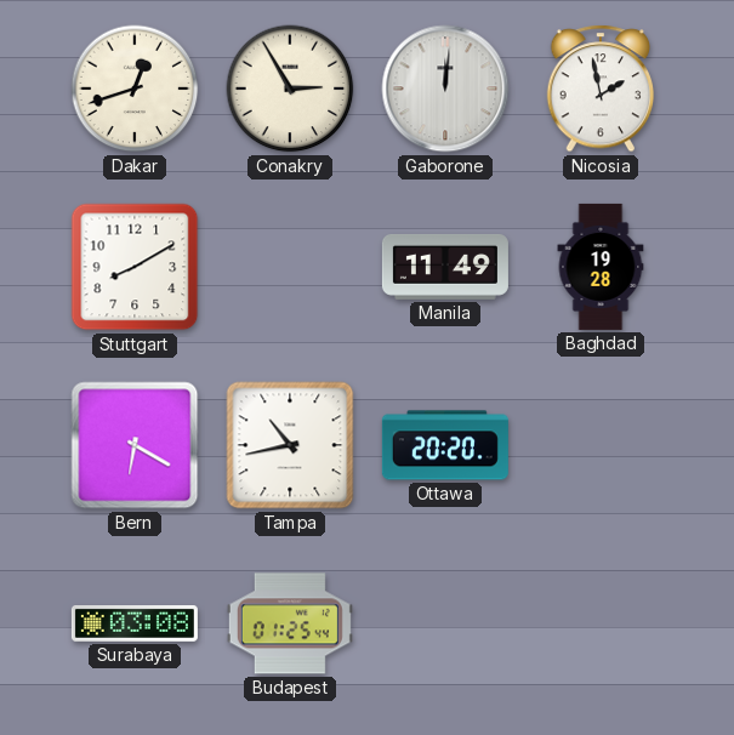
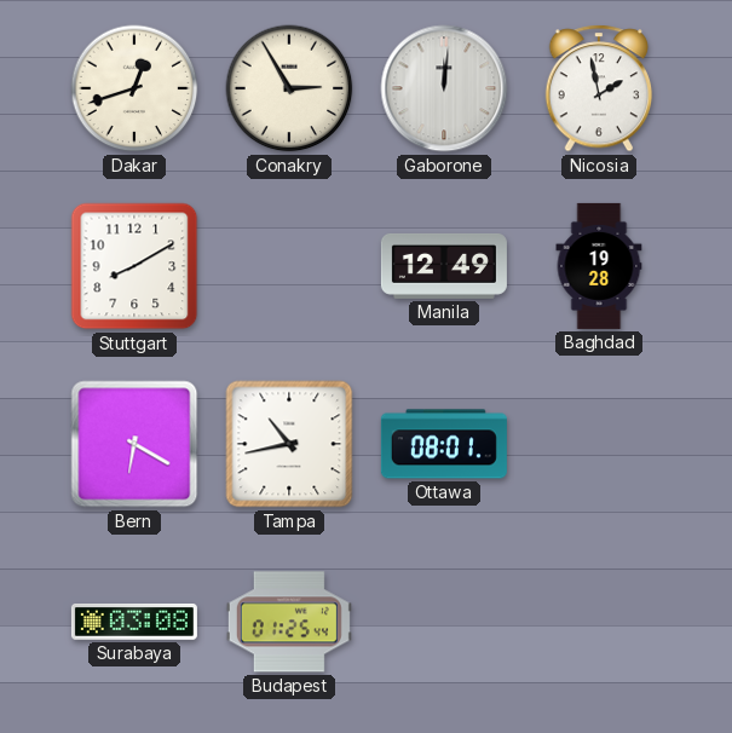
Manila: 11:49 -> 12:49 (444, 266)
Ottawa: 20:20 -> 08:01 (444, 444)
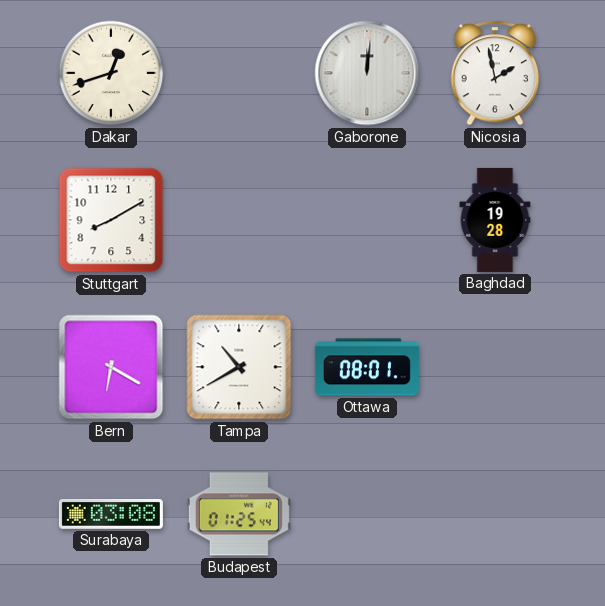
Conakry: 2:55 -> none (289, 88)
Manila: 12:49 -> none (444, 266)
Tampa: 10:43 -> 10:40 (239, 367)
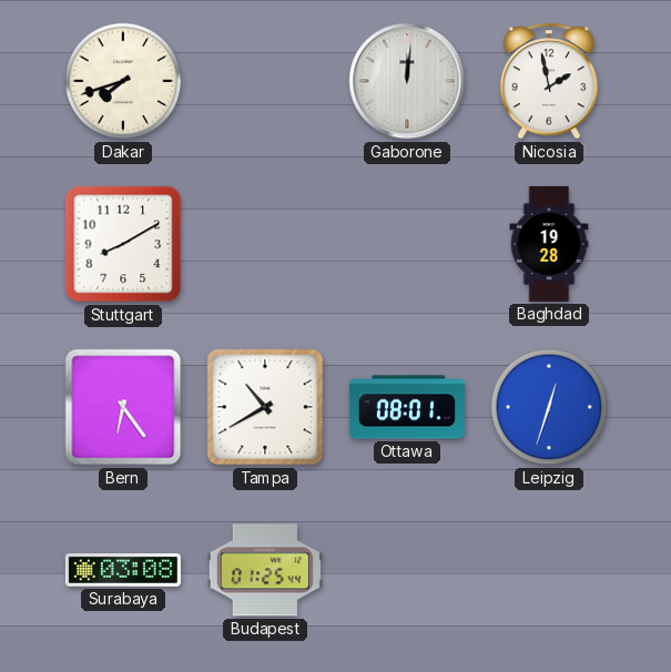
Dakar: 12:42 -> 7:42 (123, 81)
Bern: 6:20 -> 6:24 (123, 407)
Leipzig: none -> 12:33 (549, 407)
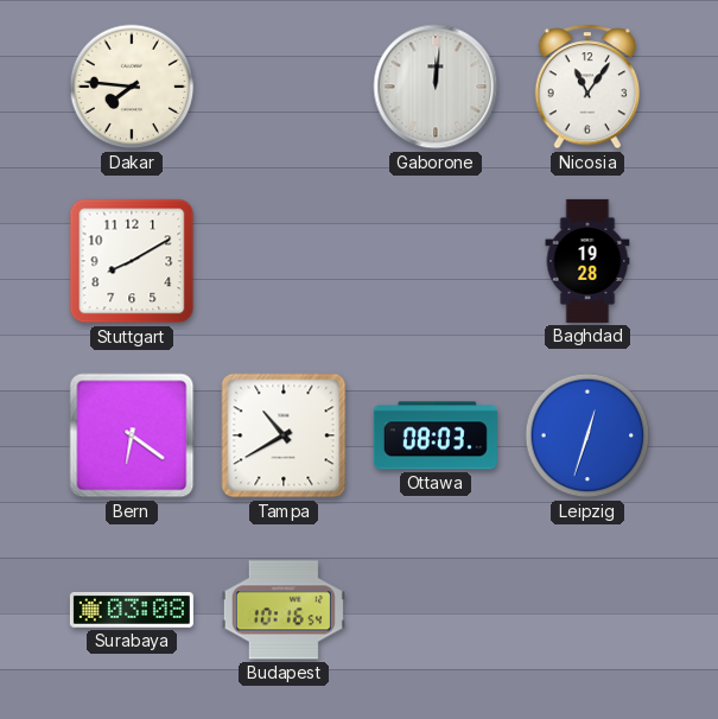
Dakar: 7:42 -> 7:46 (132, 87)
Nicosia: 1:58 -> 11:06 (587, 87)
Bern: 6:24 -> 6:21 (132, 435)
Ottawa: 08:01 -> 08:03 (436, 435)
Budapest: 01:25 -> 10:16 (284, 610)
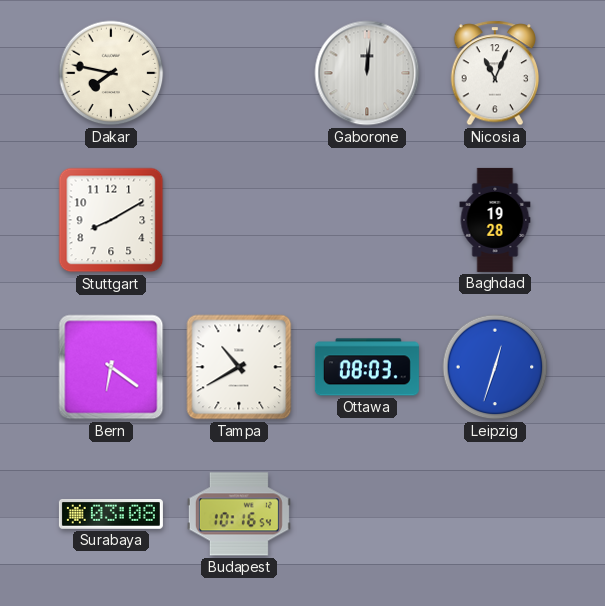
Dakar: 7:46 -> 7:47 (111, 73)
Nicosia: 11:06 -> 11:04 (495, 73)
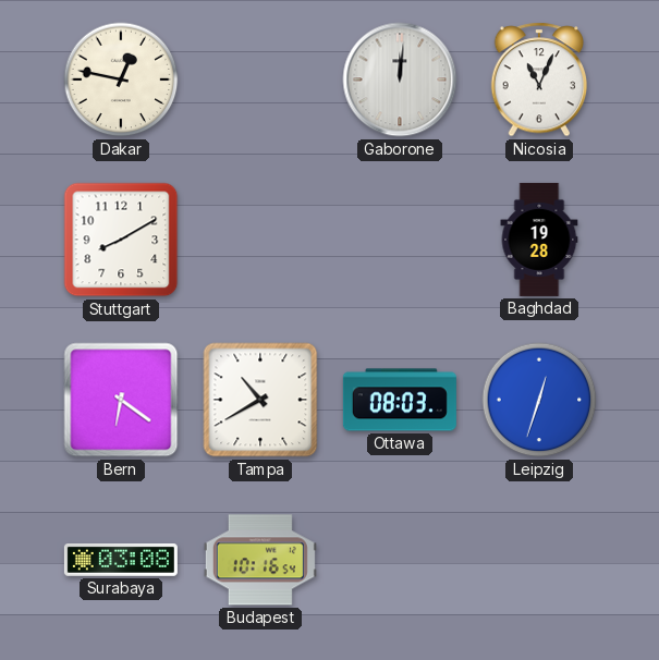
Dakar: 7:47 -> 12:47 (121, 80)
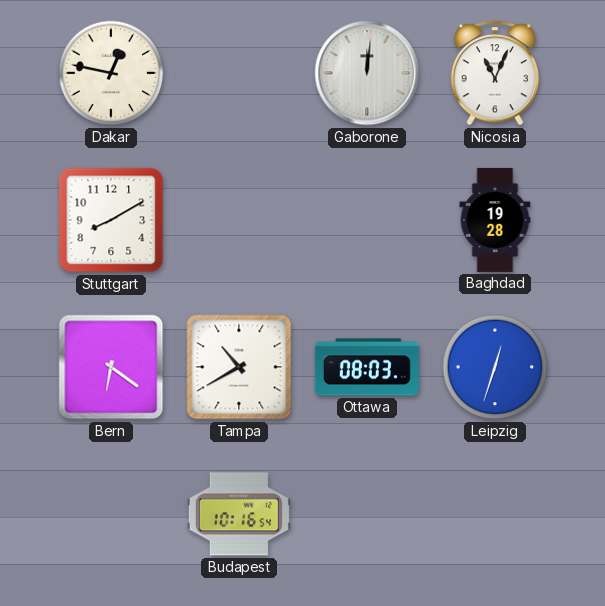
Surabaya: 03:08 -> none (121, 561)
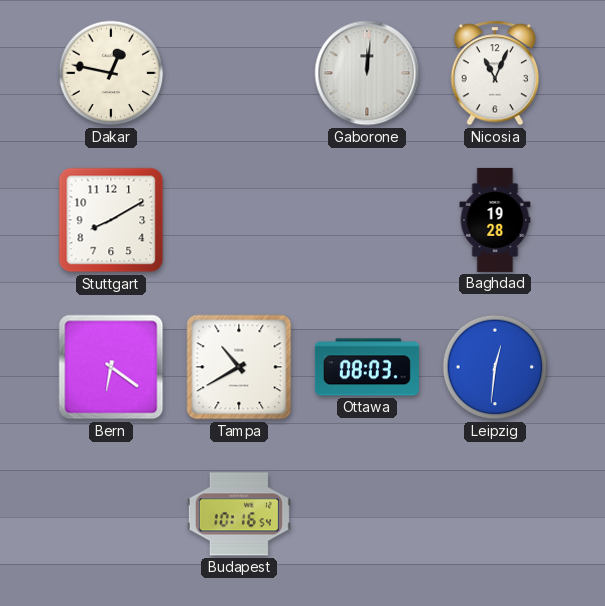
Leipzig: 12:33 -> 12:31 (495, 367)
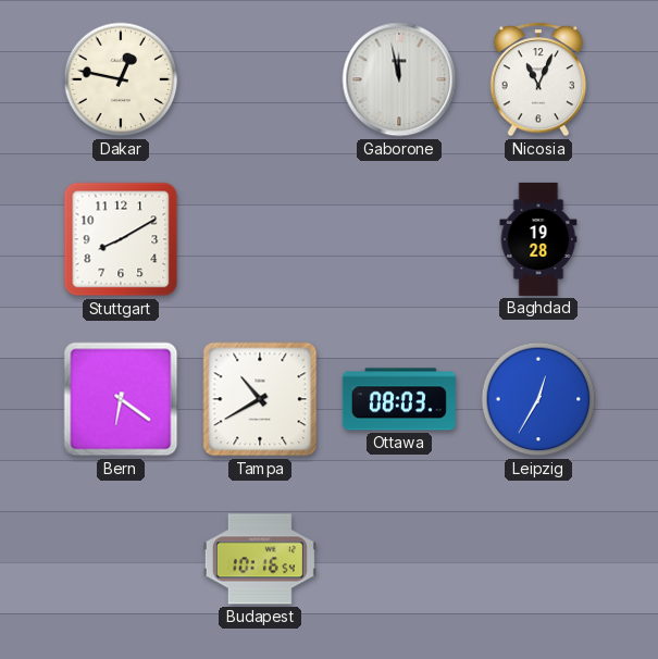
Gaborone: 12:01 -> 11:58 (399, 79)
Leipzig: 12:31 -> 12:35 (538, 399)
